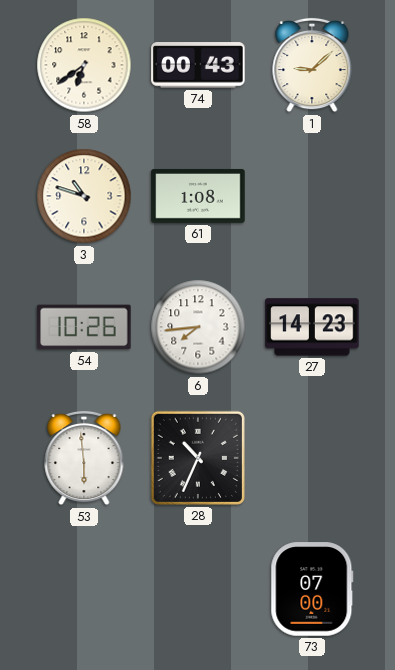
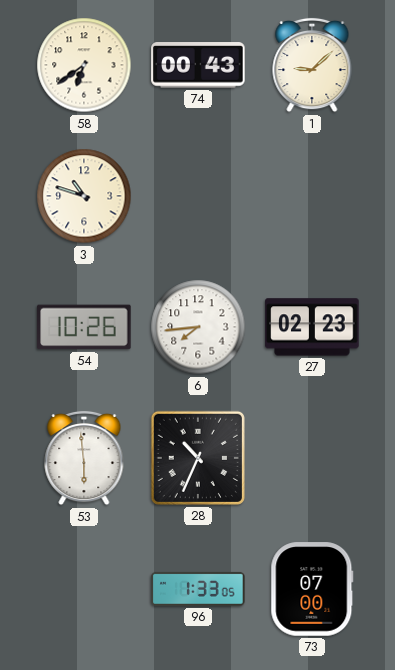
61: 1:08 -> none (198, 196)
27: 14:23 -> 02:23 (312, 327)
96: none -> 1:33 (198, 589)
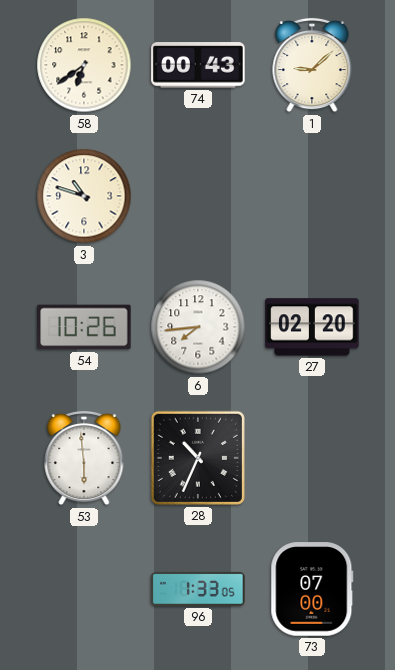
27: 02:23 -> 02:20 (312, 327)
